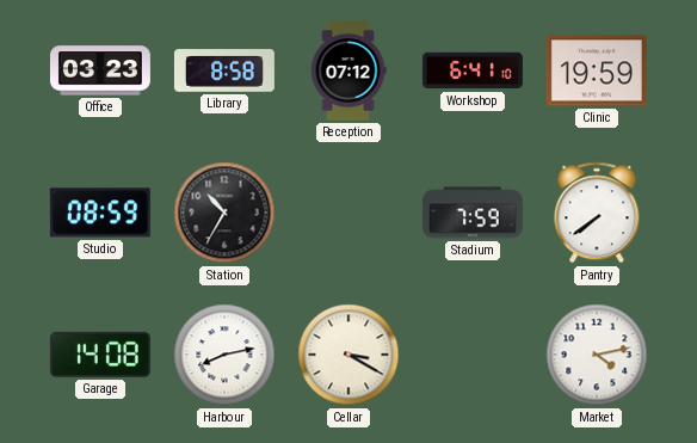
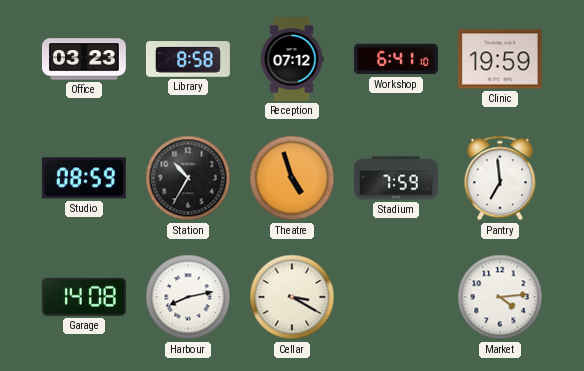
Theatre: none -> 4:57 (292, 178)
Pantry: 7:39 -> 6:59 (500, 178)
Market: 4:13 -> 4:14 (500, 297)
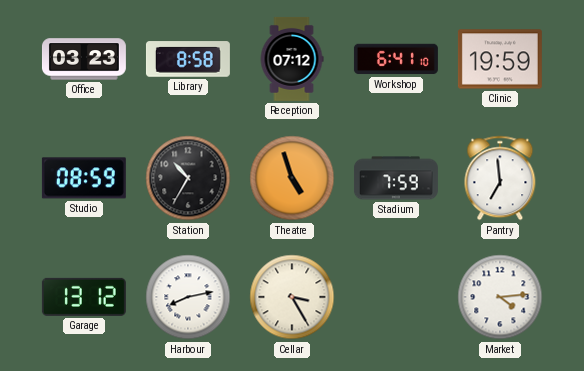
Garage: 14:08 -> 13:12 (84, 297)
Cellar: 3:20 -> 3:25 (292, 297)
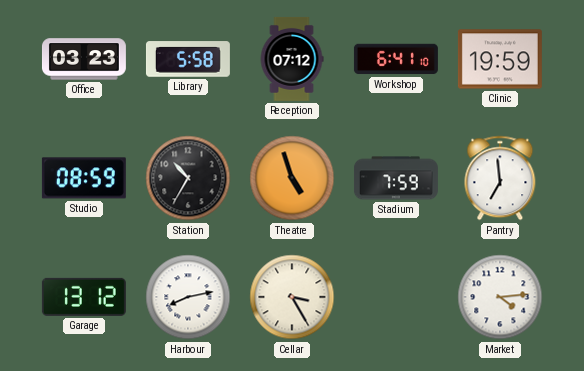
Library: 8:58 -> 5:58 (188, 59)
